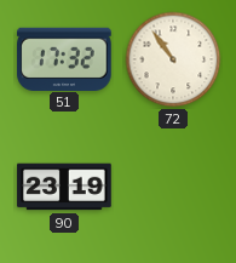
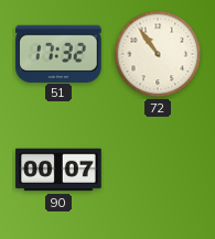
90: 23:19 -> 00:07 (58, 170)
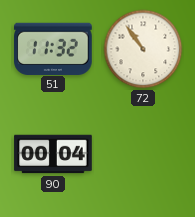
51: 17:32 -> 11:32 (53, 48)
90: 00:07 -> 00:04 (53, 154)
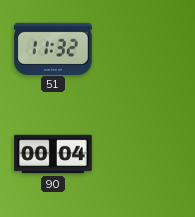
72: 10:54 -> none (143, 49)
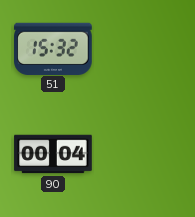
51: 11:32 -> 15:32 (53, 48)
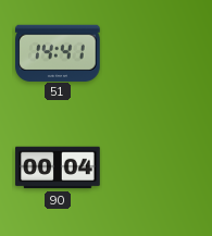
51: 15:32 -> 14:41 (58, 52)
